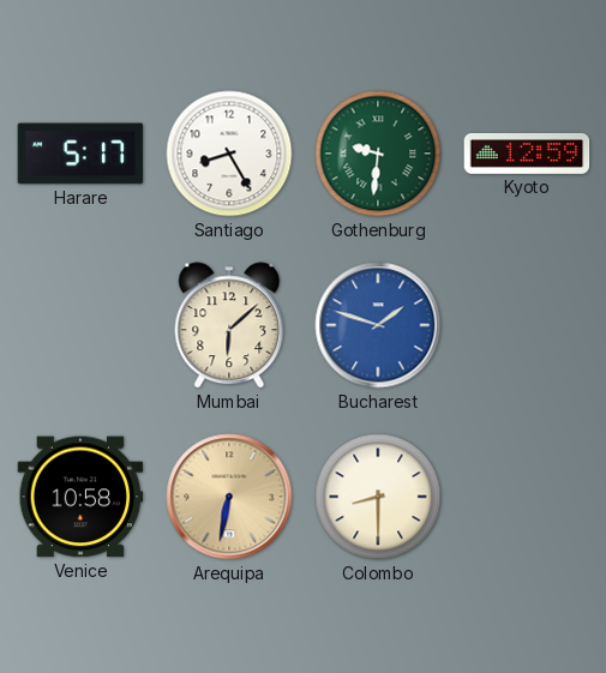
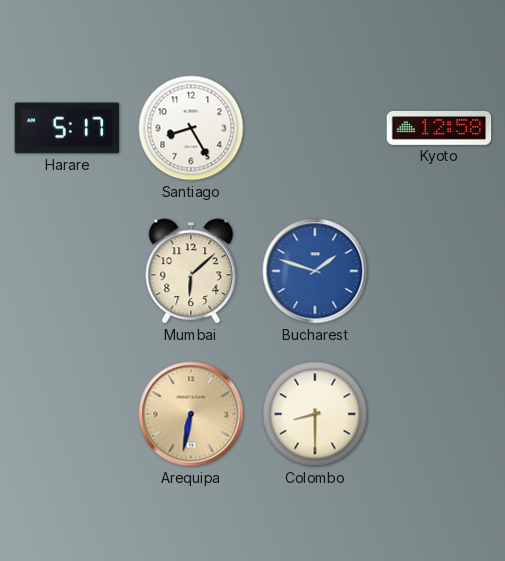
Gothenburg: 9:31 -> none (378, 154)
Kyoto: 12:59 -> 12:58 (439, 128)
Venice: 10:58 -> none (80, 497)
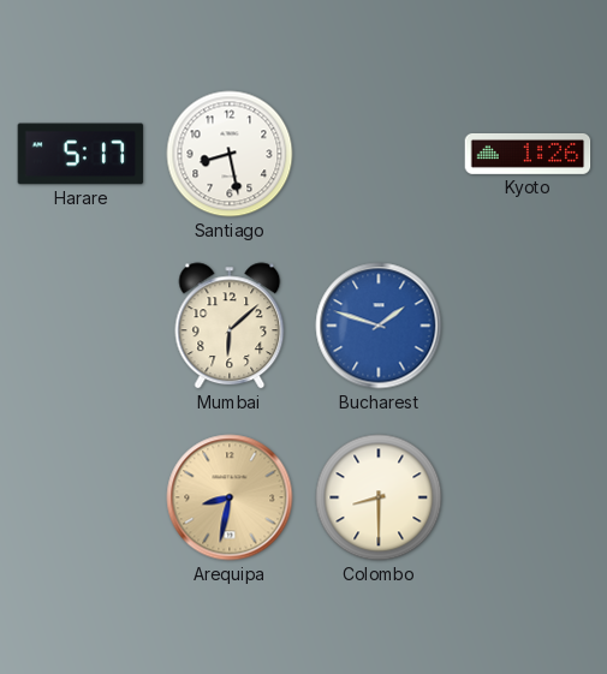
Santiago: 8:25 -> 8:28 (230, 154)
Kyoto: 12:58 -> 1:26 (528, 154)
Arequipa: 6:32 -> 8:32 (230, 497)
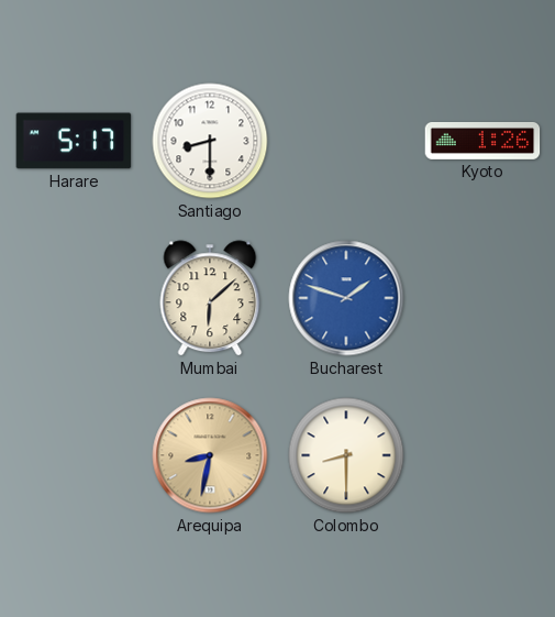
Santiago: 8:28 -> 8:30 (210, 141)
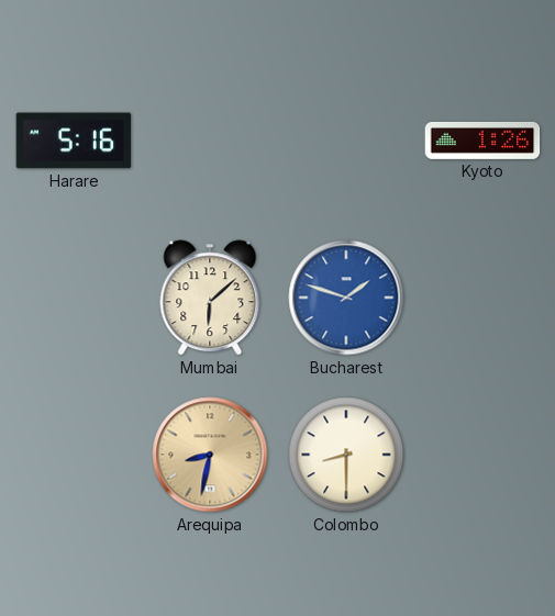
Harare: 5:17 -> 5:16 (74, 141)
Santiago: 8:30 -> none (210, 141)
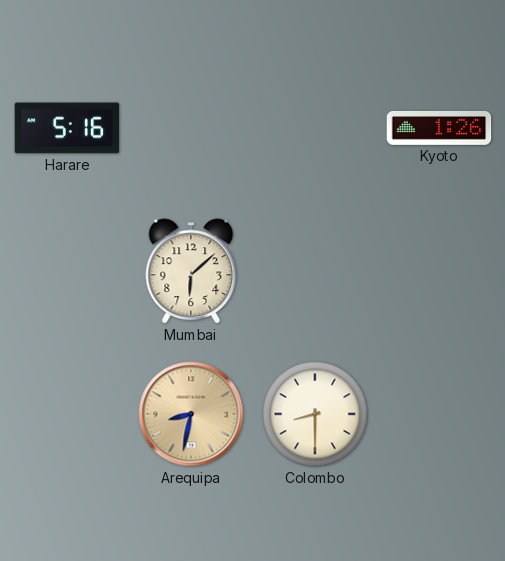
Bucharest: 1:48 -> none (346, 298)
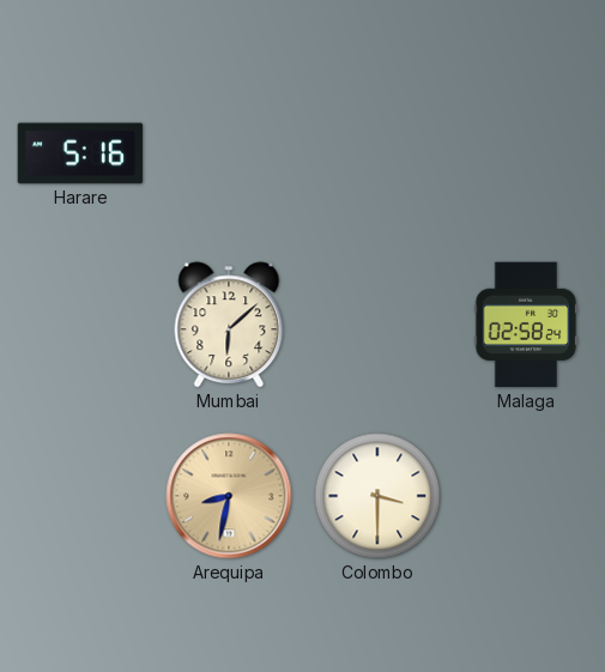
Kyoto: 1:26 -> none (439, 128)
Malaga: none -> 02:58 (526, 325)
Colombo: 8:30 -> 3:30 (377, 496)
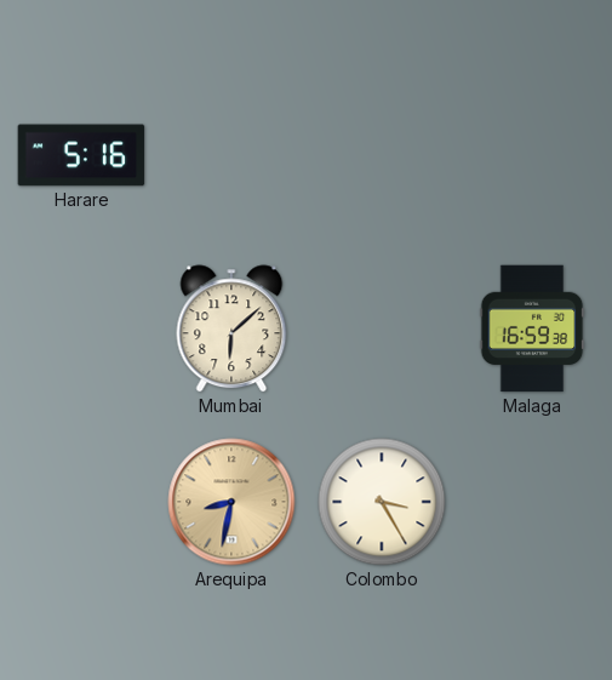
Malaga: 02:58 -> 16:59 (532, 328)
Colombo: 3:30 -> 3:25 (382, 502)
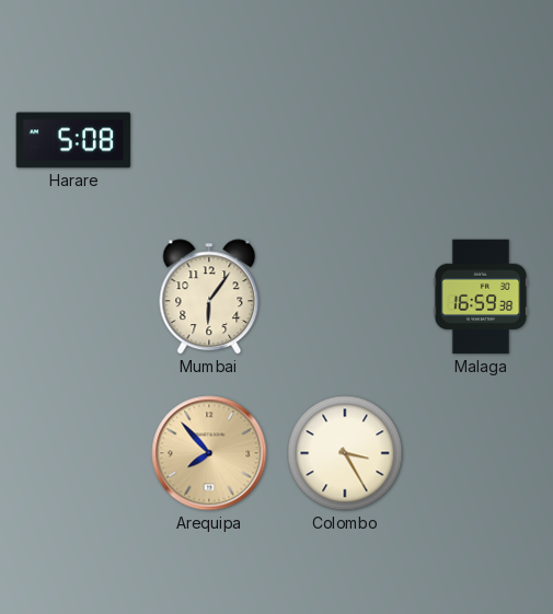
Harare: 5:16 -> 5:08 (73, 140)
Mumbai: 6:08 -> 6:06 (209, 297)
Arequipa: 8:32 -> 7:53 (209, 453)
